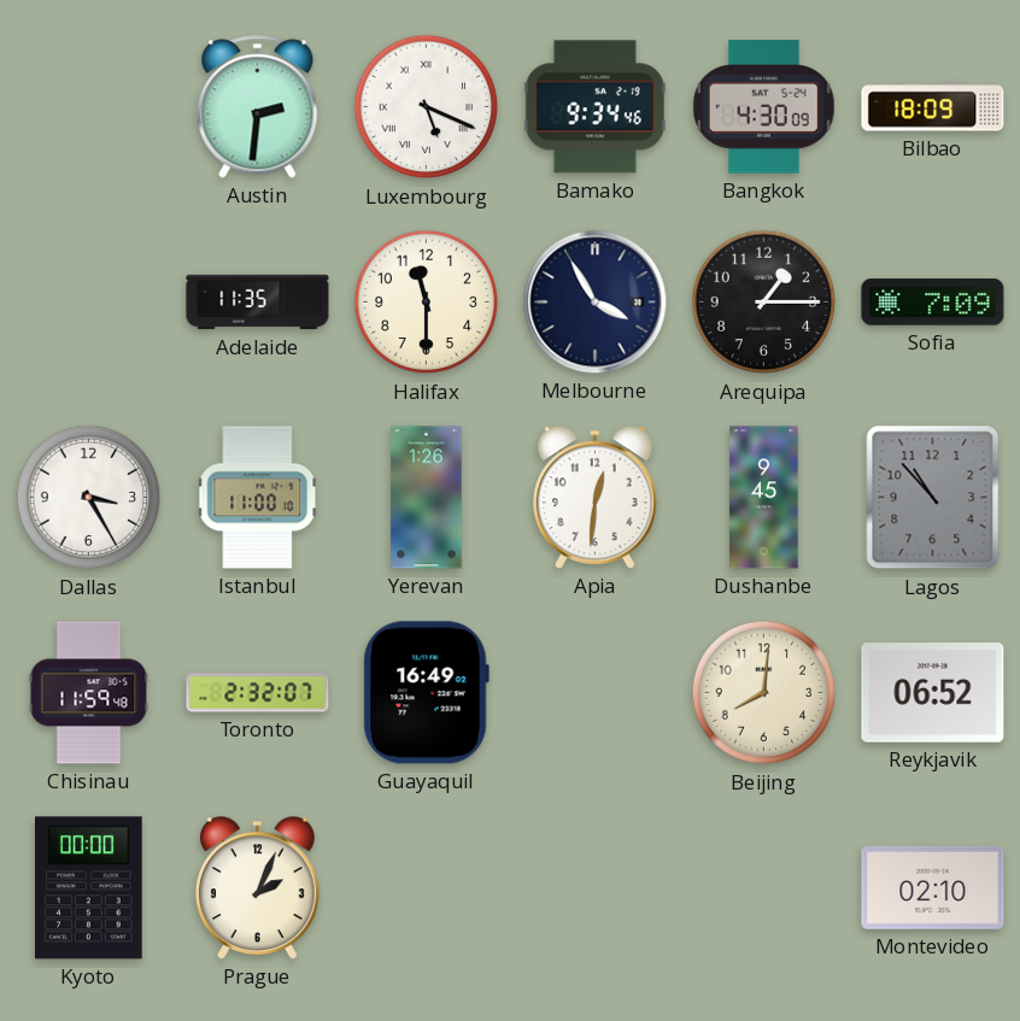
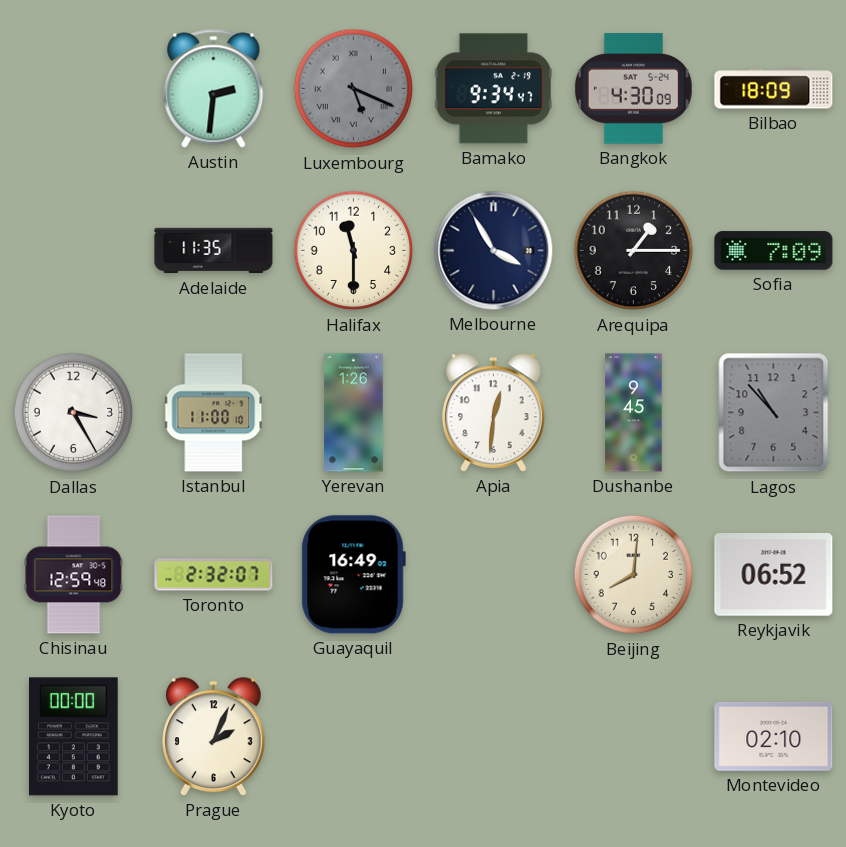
Luxembourg dial: white -> grey (354, 89)
Bamako: 9:34:46 -> 9:34:47 (493, 89)
Chisinau: 11:59 -> 12:59 (74, 575)
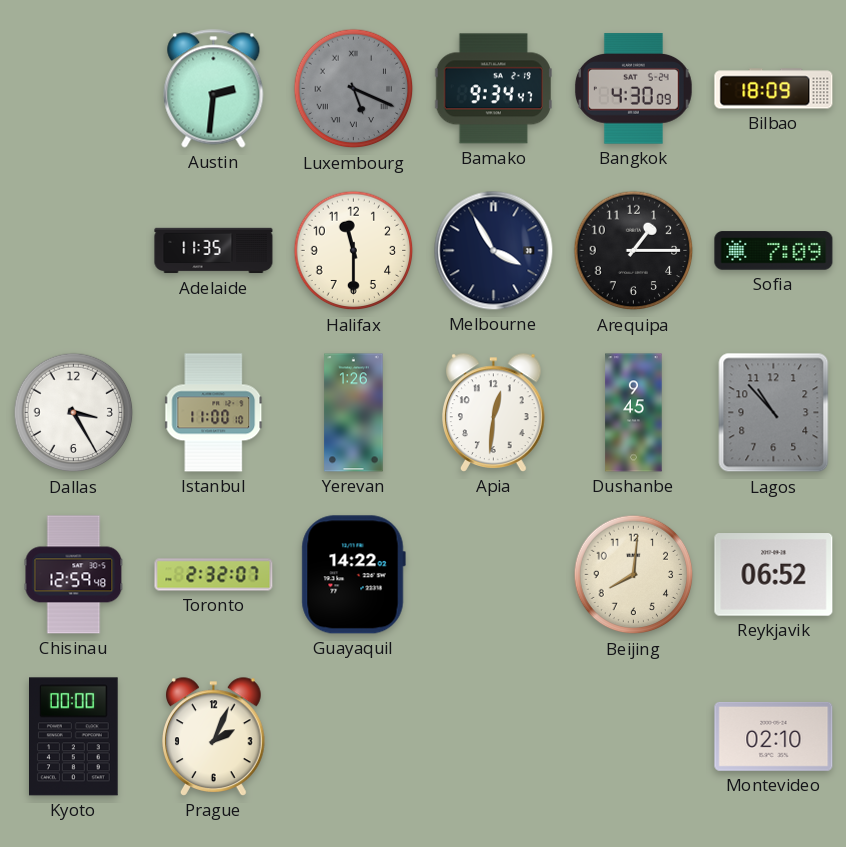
Guayaquil: 16:49 -> 14:22 (353, 575)
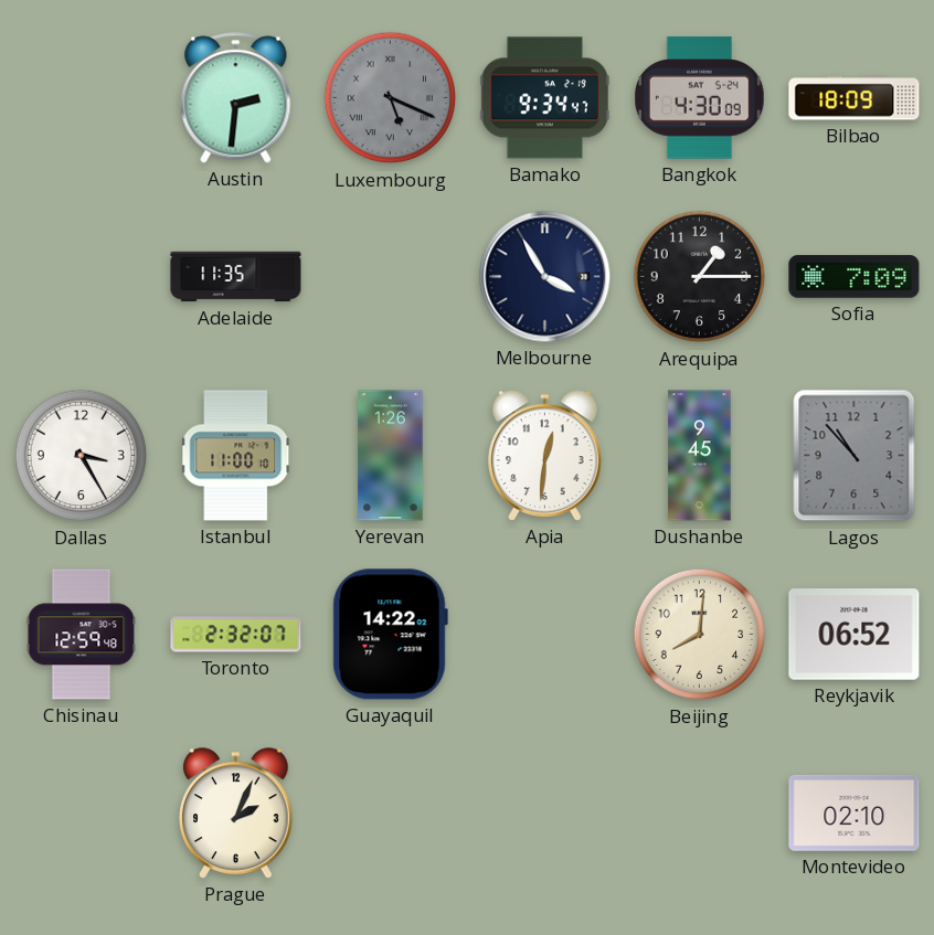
Halifax: 11:30 -> none (354, 251)
Kyoto: 00:00 -> none (74, 737)
